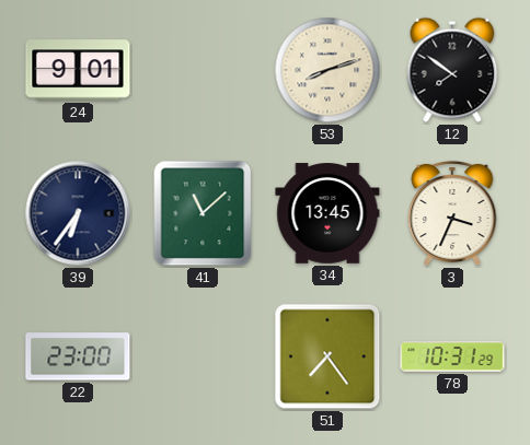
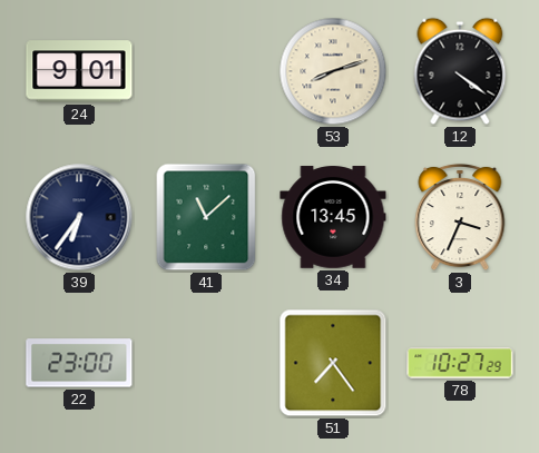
12: 7:51 -> 4:21 (460, 71)
78: 10:31 -> 10:27 (460, 363)
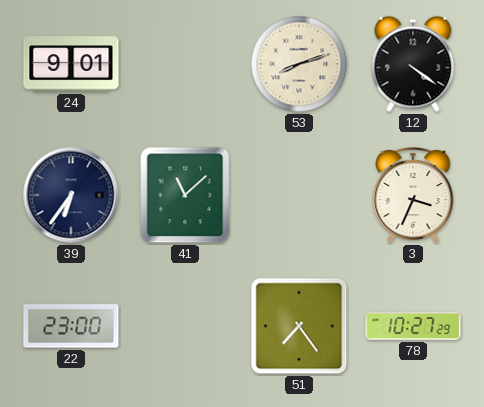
34: 13:45 -> none (333, 217)
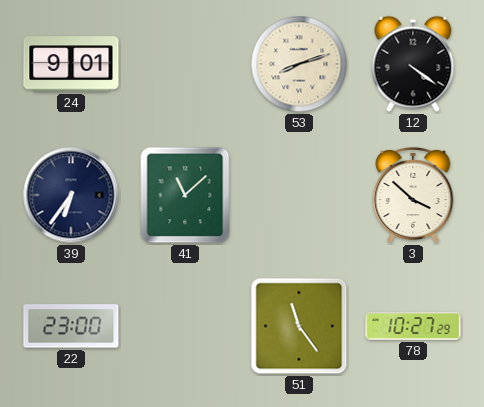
3: 3:34 -> 3:52 (413, 195)
51: 7:24 -> 11:24 (299, 326)
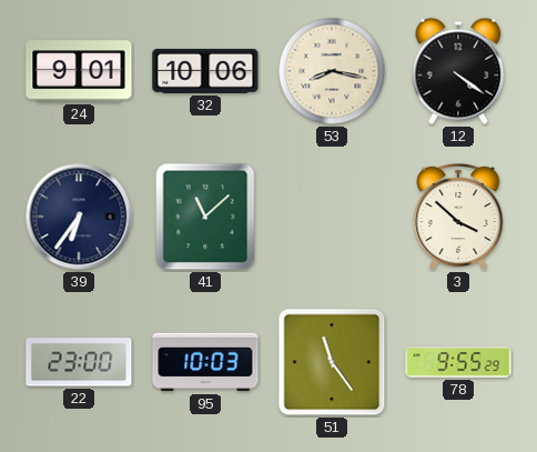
32: none -> 10:06 (205, 71)
53: 8:12 -> 8:17 (332, 71)
95: none -> 10:03 (205, 362)
78: 10:27 -> 9:55 (458, 362)
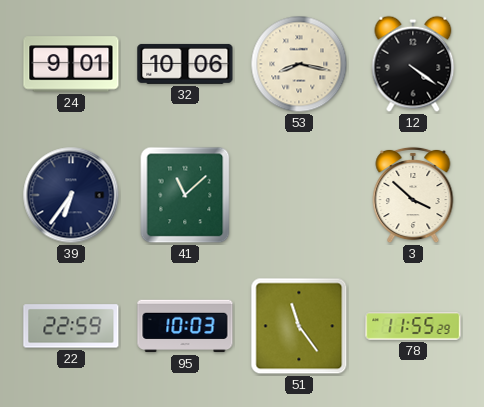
22: 23:00 -> 22:59 (71, 326)
78: 9:55 -> 11:55 (413, 326)
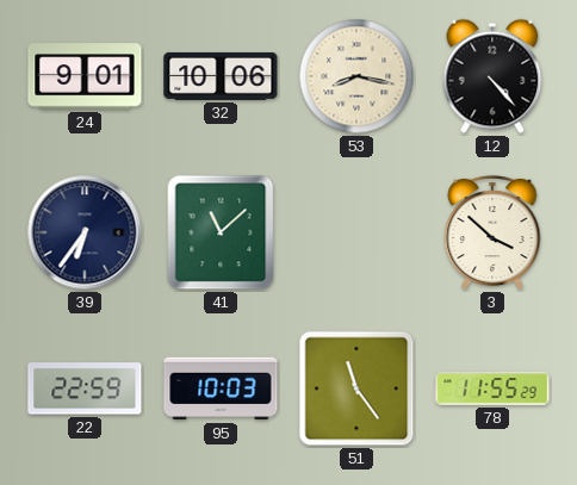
12: 4:21 -> 4:23 (492, 76)
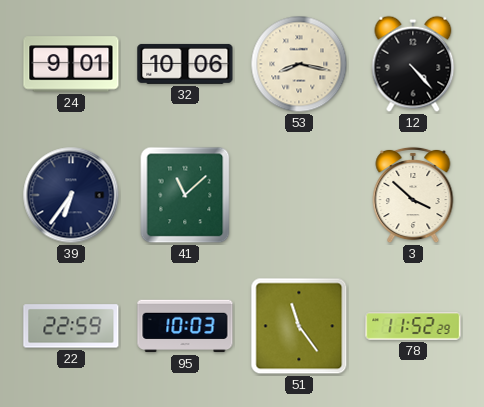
78: 11:55 -> 11:52 (413, 326)
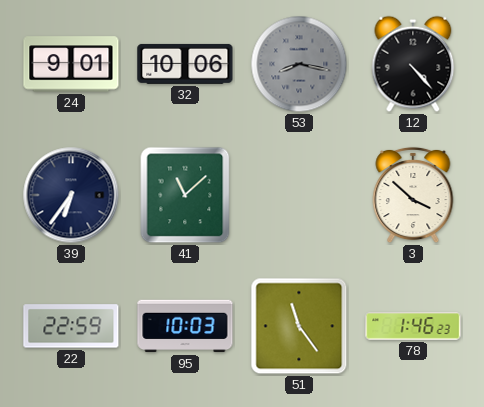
53 dial: cream -> grey (299, 64)
78: 11:52 -> 1:46 (413, 326)
